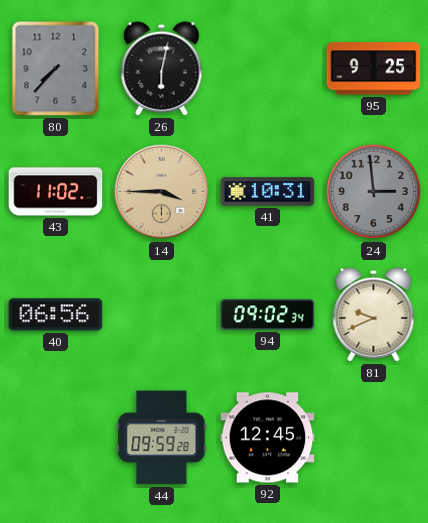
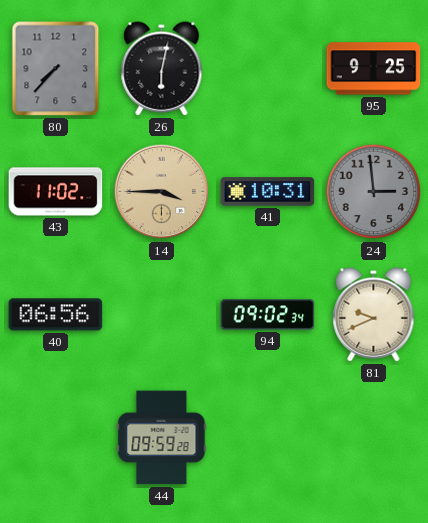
92: 12:45 -> none (268, 438)
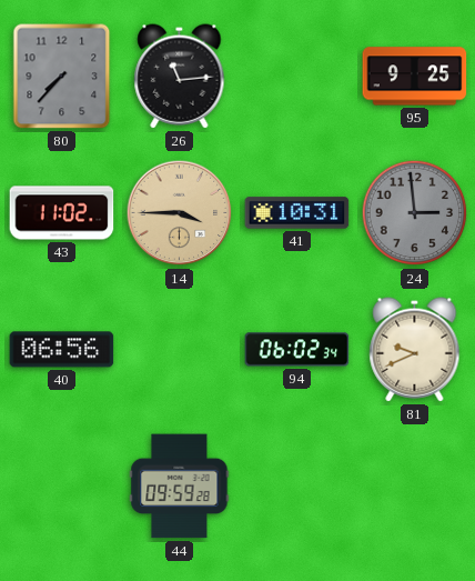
26: 6:02 -> 11:14 (180, 77)
94: 09:02 -> 06:02 (297, 350)
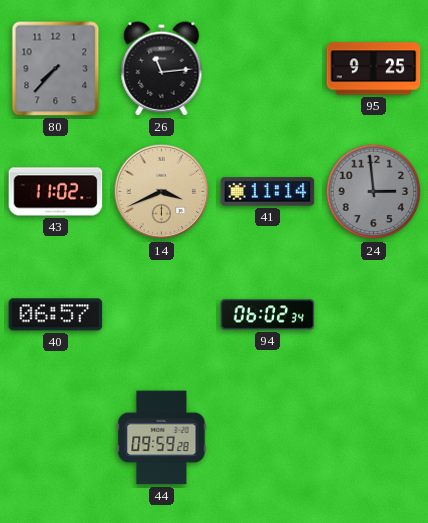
14: 3:45 -> 3:41 (162, 192)
41: 10:31 -> 11:14 (268, 192)
40: 06:56 -> 06:57 (56, 315)
81: 9:41 -> none (415, 350)
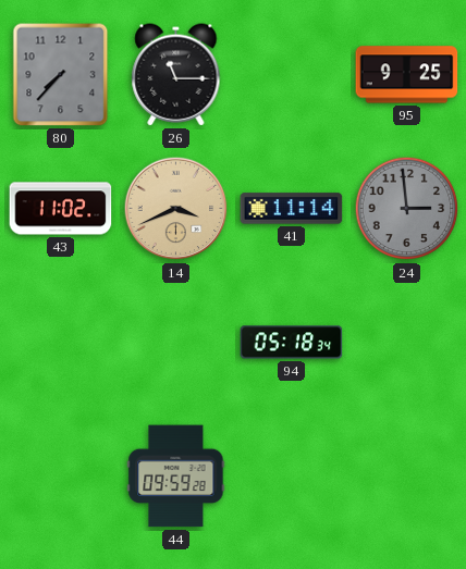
26: 11:14 -> 11:15 (176, 75)
40: 06:57 -> none (56, 315)
94: 06:02 -> 05:18 (292, 343)
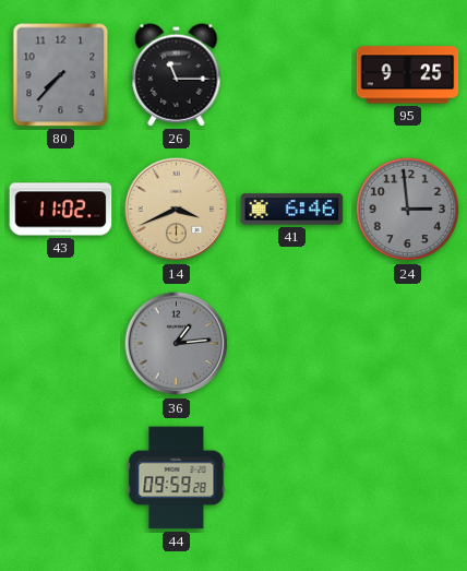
41: 11:14 -> 6:46 (292, 210)
36: none -> 1:14 (177, 344)
94: 05:18 -> none (292, 343)
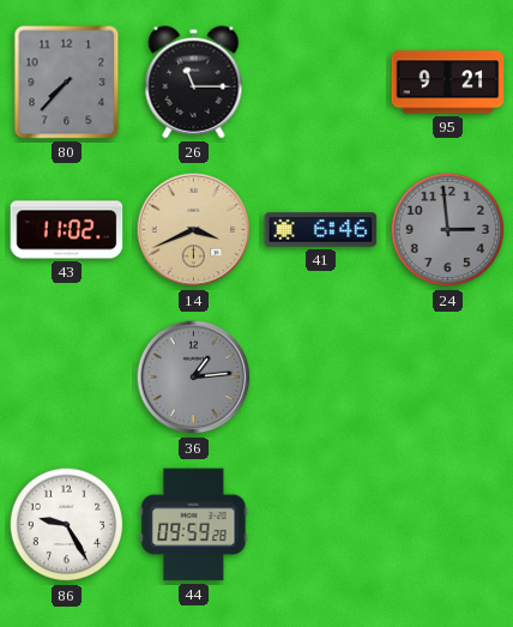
95: 9:25 -> 9:21 (448, 83)
86: none -> 9:25 (67, 525)
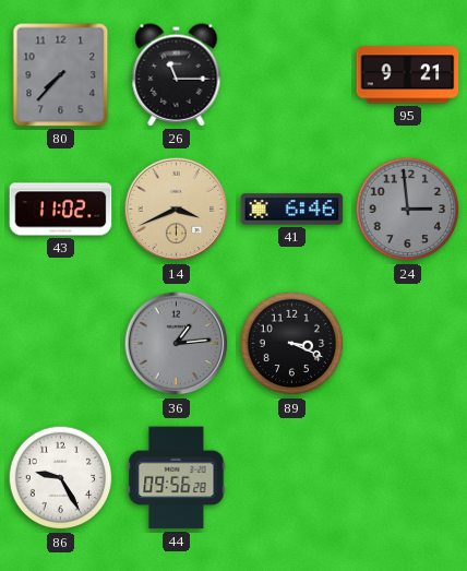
89: none -> 3:19 (292, 344)
44: 09:59 -> 09:56 (177, 478)
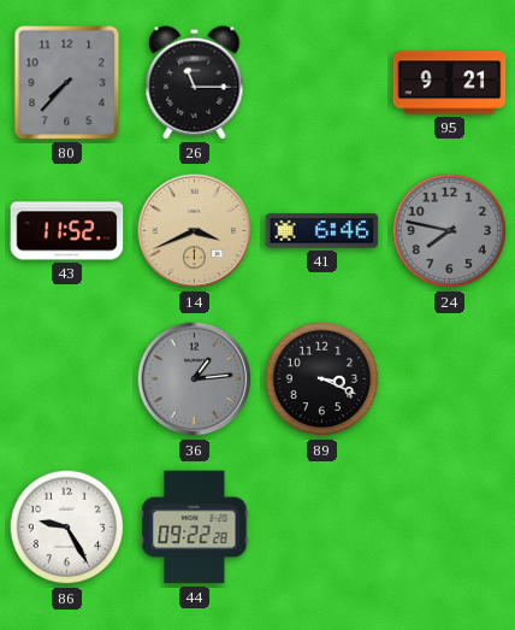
43: 11:02 -> 11:52 (67, 231)
24: 2:59 -> 7:47 (450, 231)
44: 09:56 -> 09:22 (195, 528)
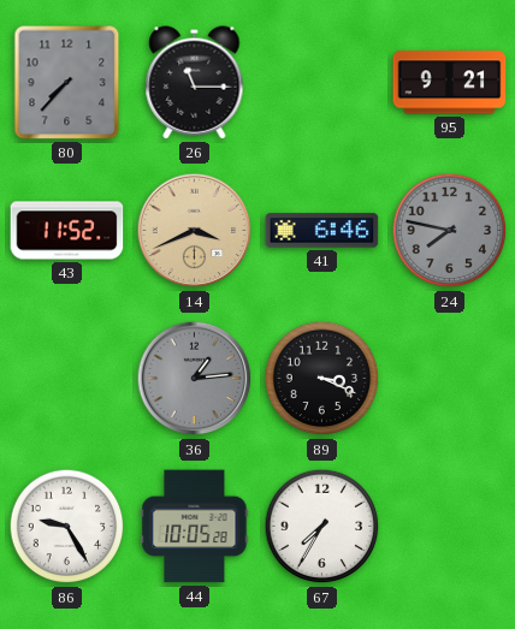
44: 09:22 -> 10:05 (195, 527)
67: none -> 7:35 (322, 527)
